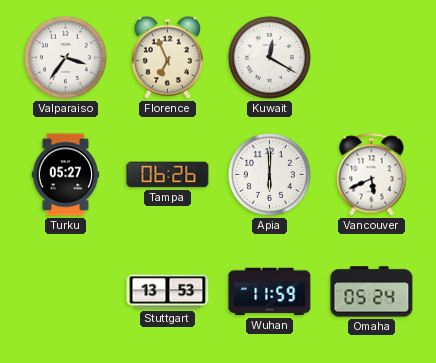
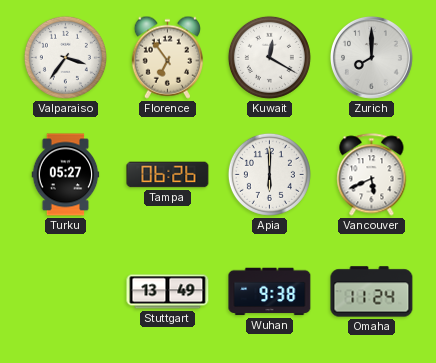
Florence: 6:56 -> 6:54 (167, 57)
Zurich: none -> 8:00 (372, 58)
Stuttgart: 13:53 -> 13:49 (168, 292)
Wuhan: 11:59 -> 9:38 (270, 292)
Omaha: 05:24 -> 11:24 (372, 292)
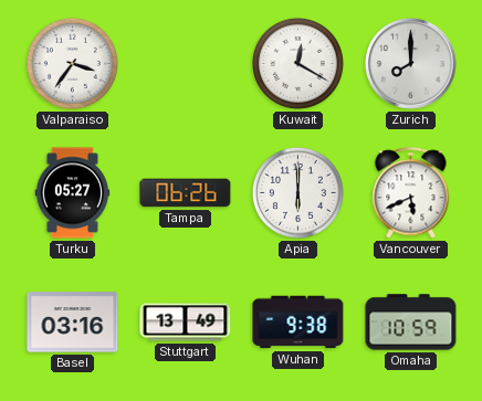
Florence: 6:54 -> none (167, 57)
Basel: none -> 03:16 (73, 323)
Omaha: 11:24 -> 10:59 (411, 323)
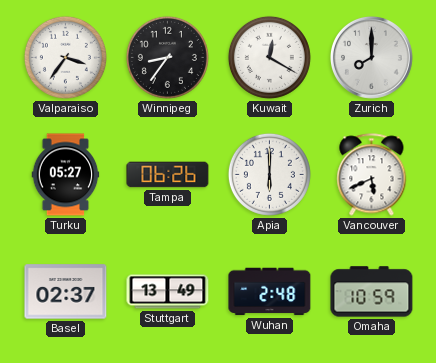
Winnipeg: none -> 8:36 (167, 57)
Basel: 03:16 -> 02:37 (66, 292)
Wuhan: 9:38 -> 2:48 (270, 292)
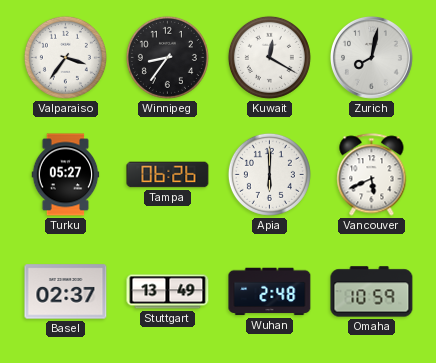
Zurich: 8:00 -> 8:02 (372, 58)
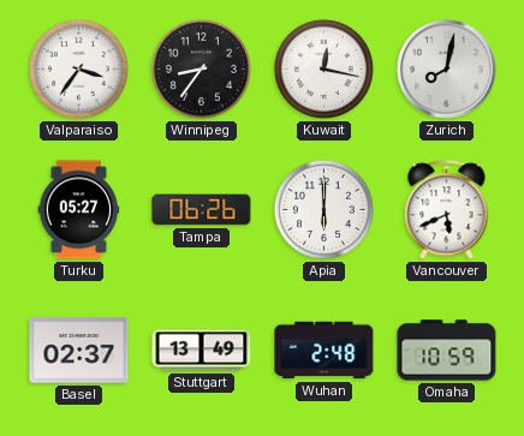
Kuwait: 12:20 -> 12:17 (323, 68)
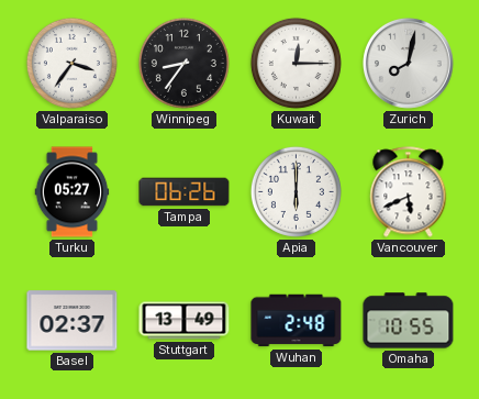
Kuwait: 12:17 -> 12:15 (296, 63)
Omaha: 10:59 -> 10:55 (409, 321)
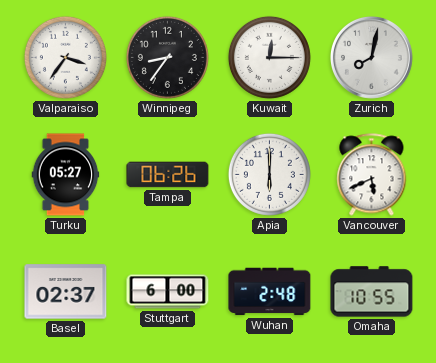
Stuttgart: 13:49 -> 6:00 (168, 292)
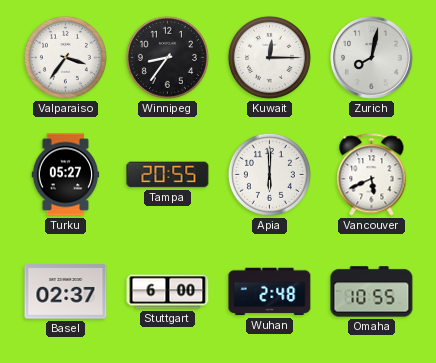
Tampa: 06:26 -> 20:55 (168, 175)
